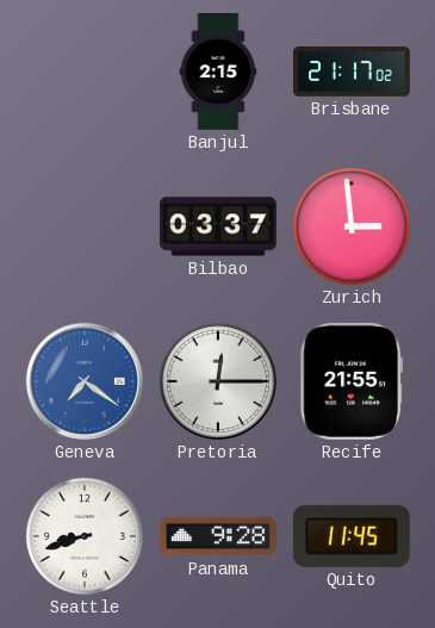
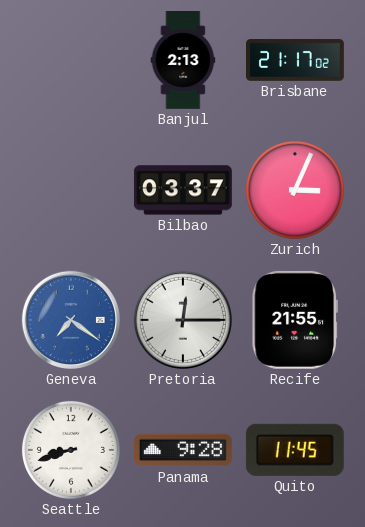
Banjul: 2:15 -> 2:13 (183, 61)
Zurich: 2:59 -> 3:04 (295, 190)
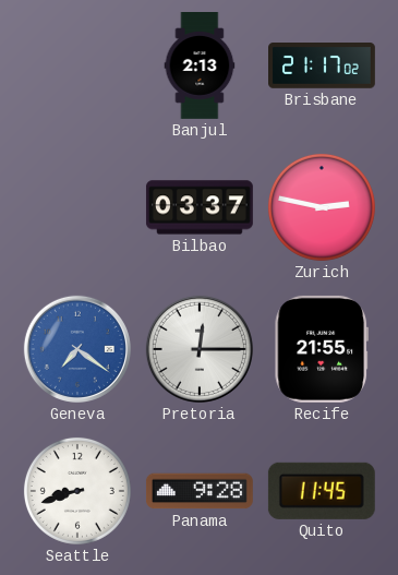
Zurich: 3:04 -> 2:47 (322, 207)
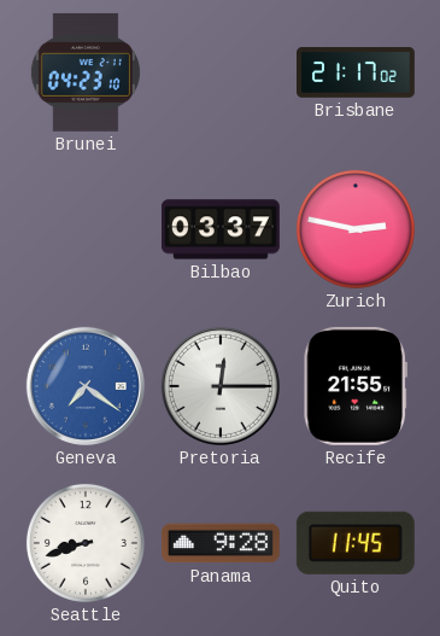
Brunei: none -> 04:23 (86, 72)
Banjul: 2:13 -> none (200, 67)
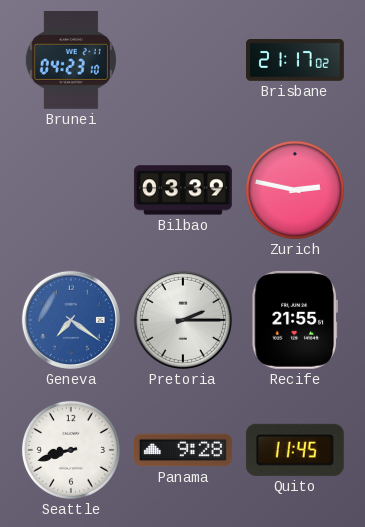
Bilbao: 03:37 -> 03:39 (183, 190)
Pretoria: 12:15 -> 2:15 (183, 320)
